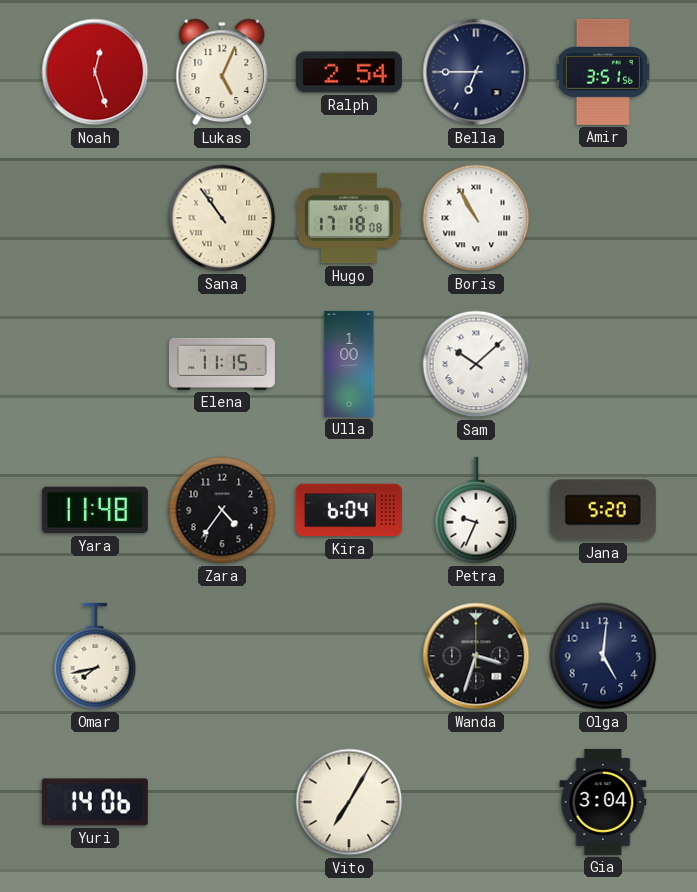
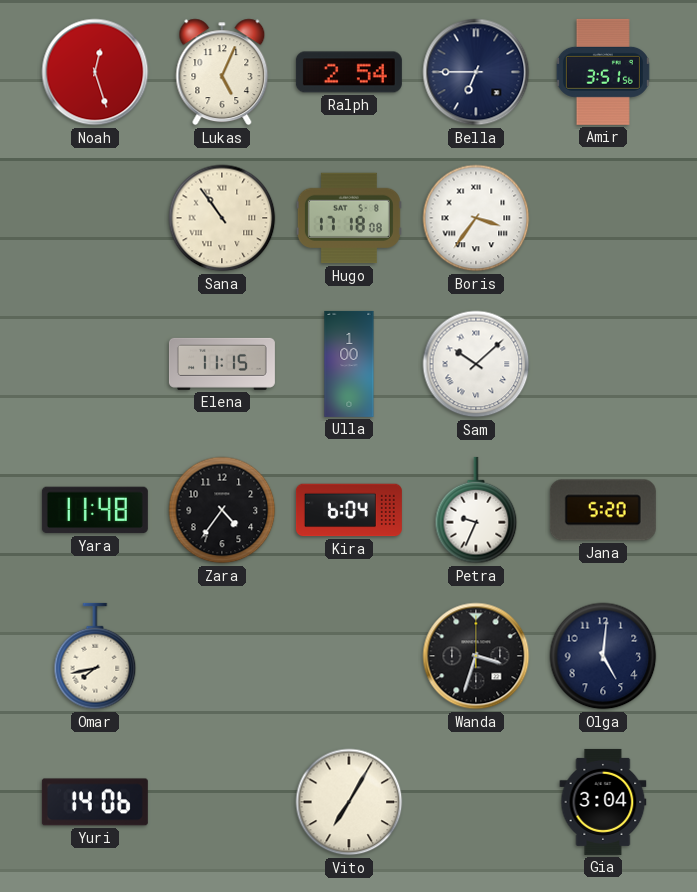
Boris: 10:55 -> 3:36 (476, 218)
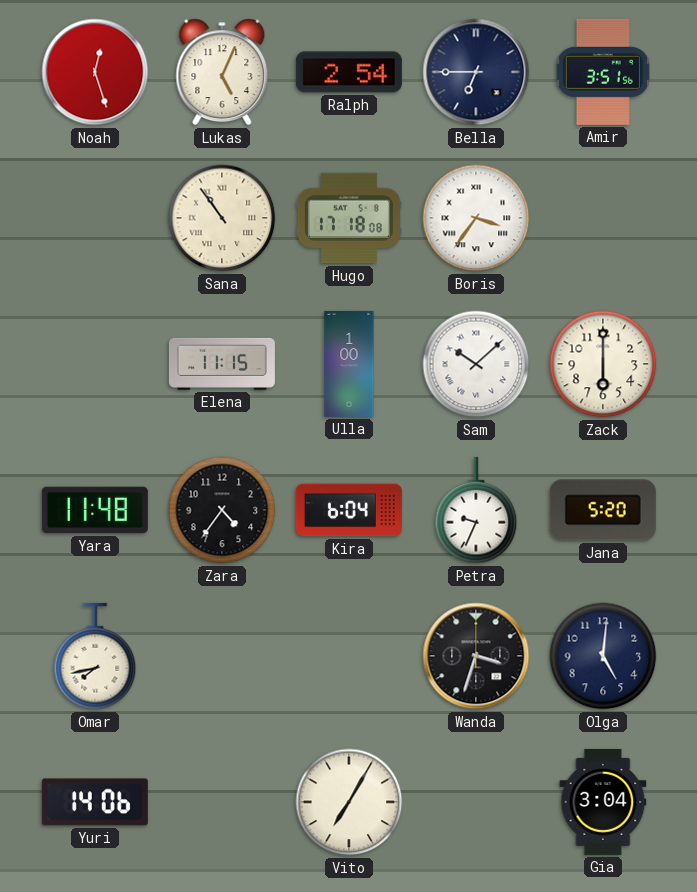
Zack: none -> 6:00 (603, 364)
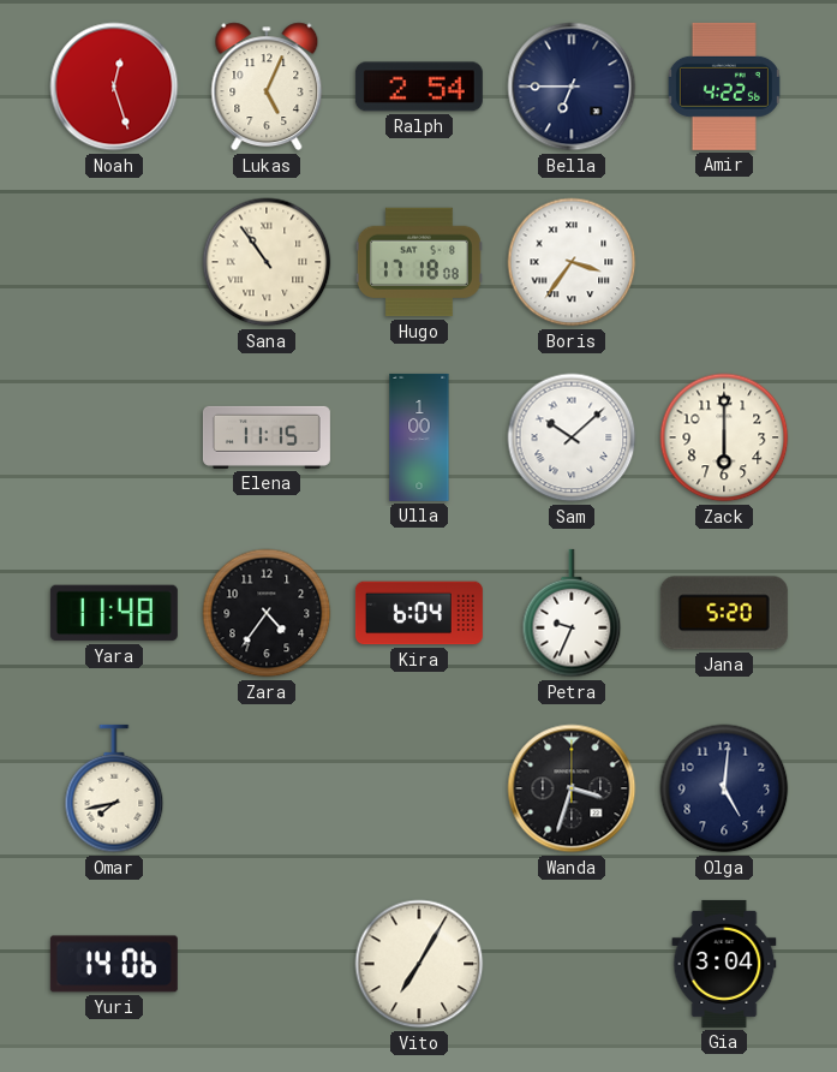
Amir: 3:51 -> 4:22 (724, 87)
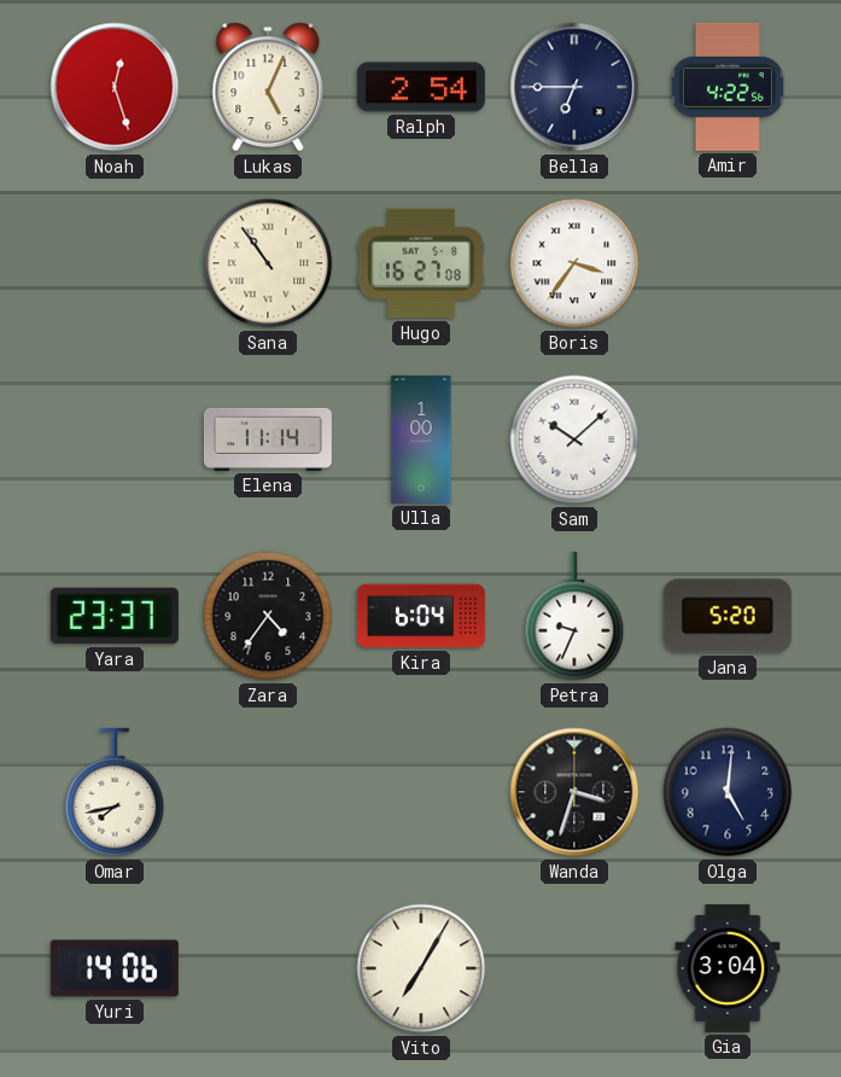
Hugo: 17:18 -> 16:27 (421, 263)
Elena: 11:15 -> 11:14 (268, 439)
Zack: 6:00 -> none (724, 437)
Yara: 11:48 -> 23:37 (115, 616)
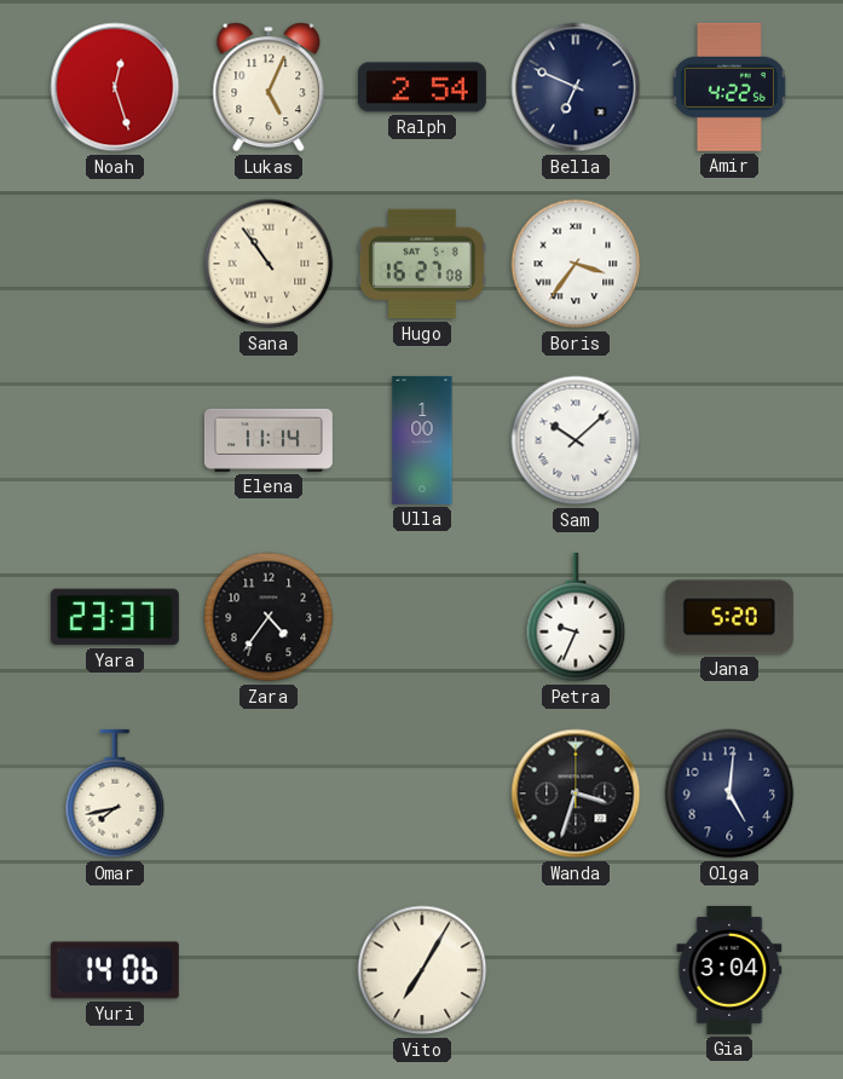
Bella: 6:45 -> 6:49 (576, 87)
Kira: 6:04 -> none (421, 616)
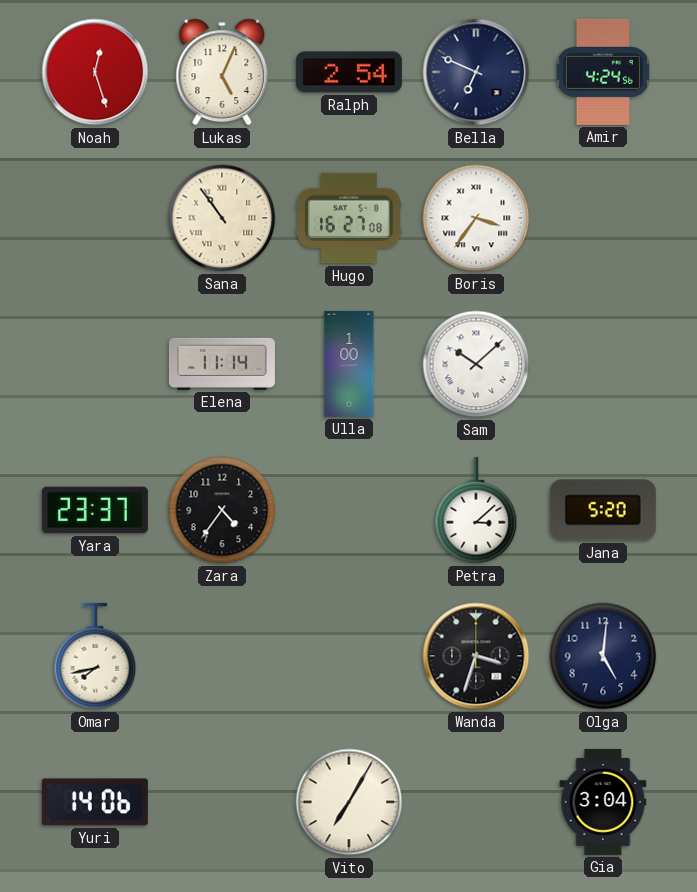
Amir: 4:22 -> 4:24 (603, 72)
Petra: 9:34 -> 3:08 (476, 510)
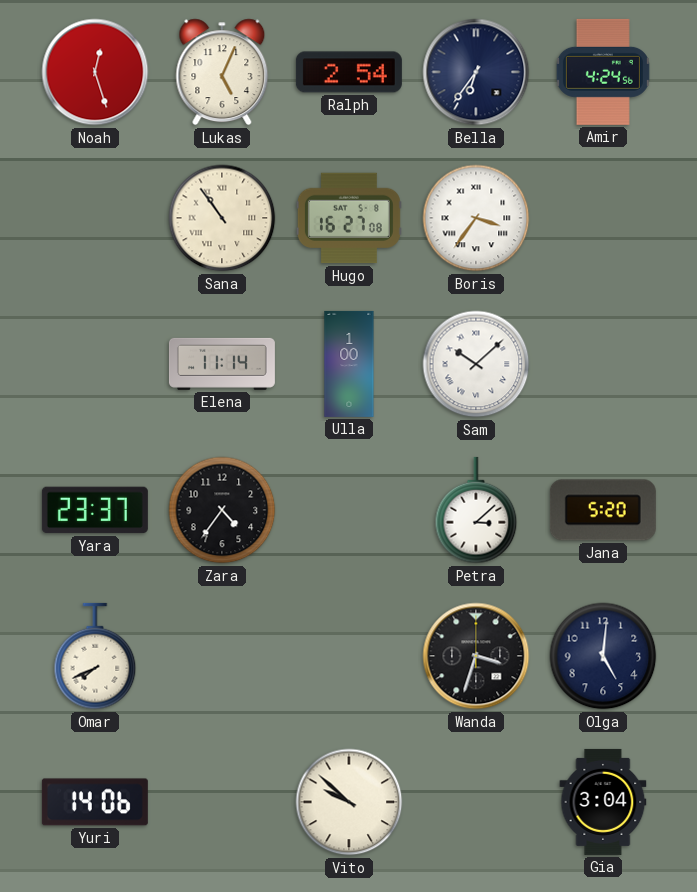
Bella: 6:49 -> 6:36 (476, 72)
Omar: 7:43 -> 7:41 (95, 656)
Vito: 7:05 -> 9:52 (349, 802)
